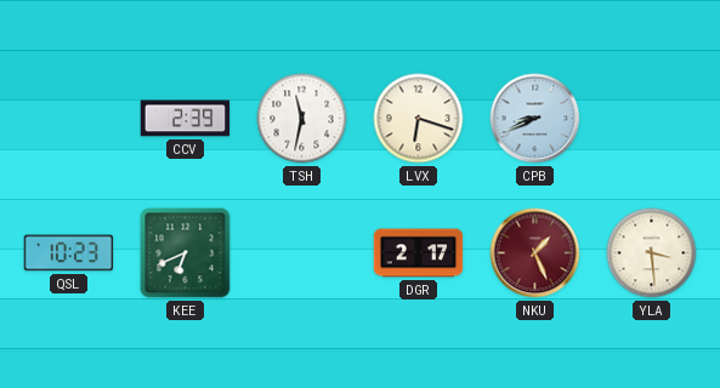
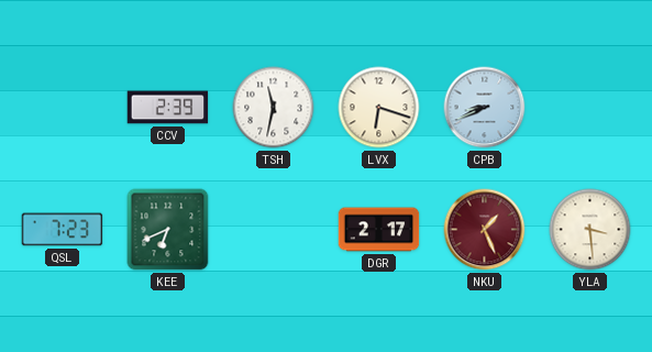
QSL: 10:23 -> 7:23 (63, 230)
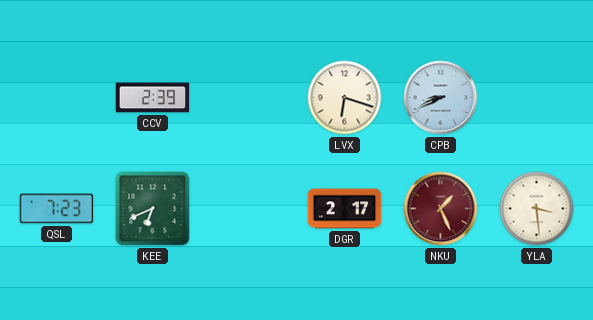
TSH: 11:32 -> none (274, 108)
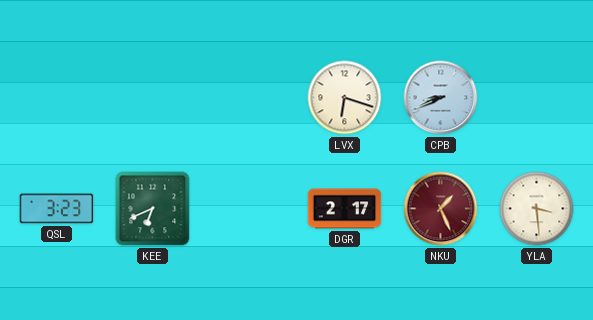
CCV: 2:39 -> none (153, 98)
QSL: 7:23 -> 3:23 (57, 209)
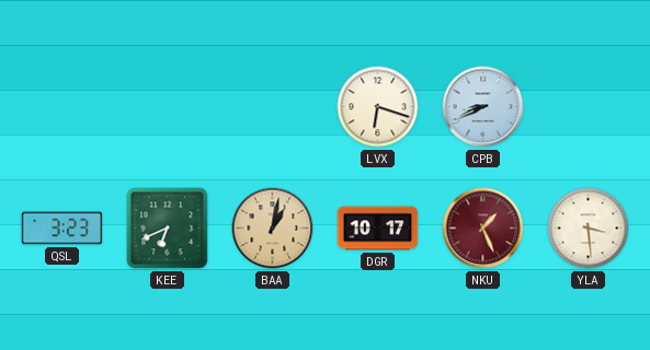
BAA: none -> 1:02 (273, 229)
DGR: 2:17 -> 10:17 (378, 229)
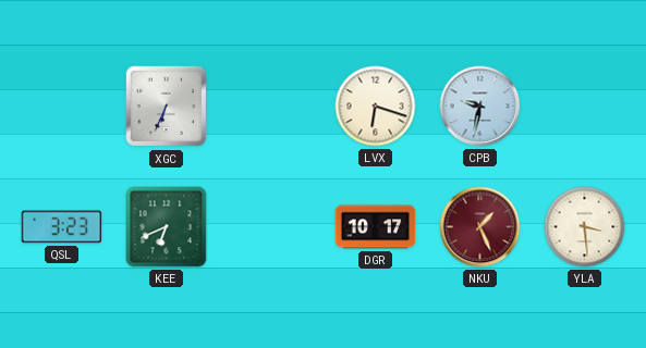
XGC: none -> 6:34 (167, 107)
CPB: 8:41 -> 9:32 (480, 107)
BAA: 1:02 -> none (273, 229)
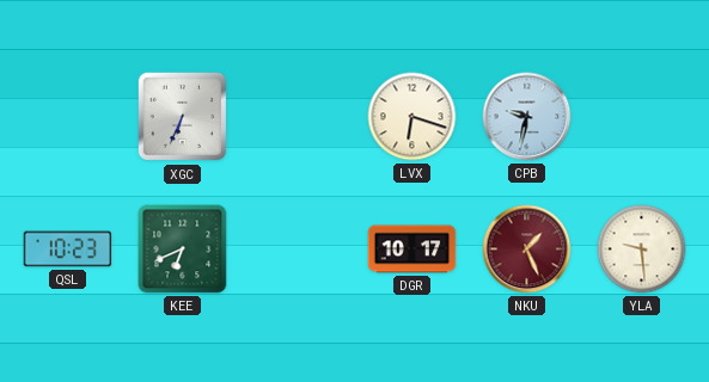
QSL: 3:23 -> 10:23 (68, 249)
YLA: 3:29 -> 9:29 (642, 249)
